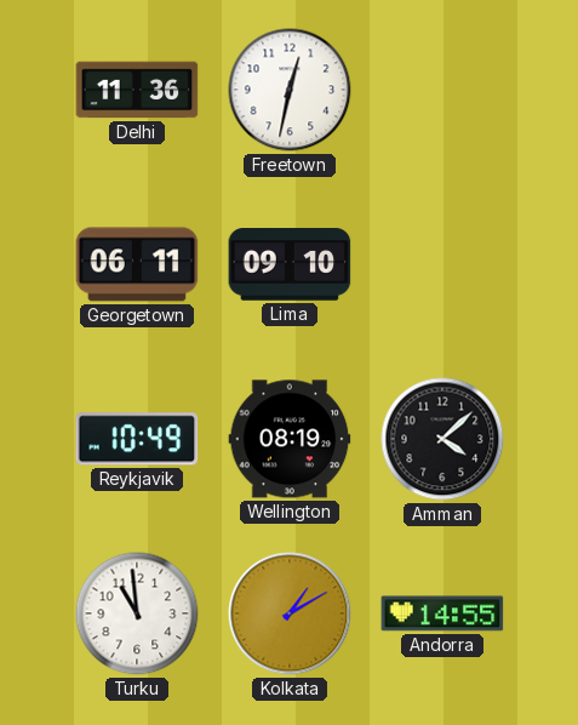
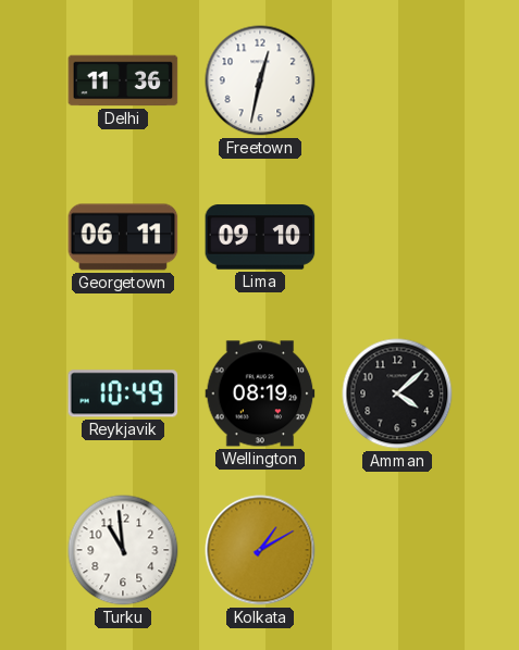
Andorra: 14:55 -> none (442, 613)
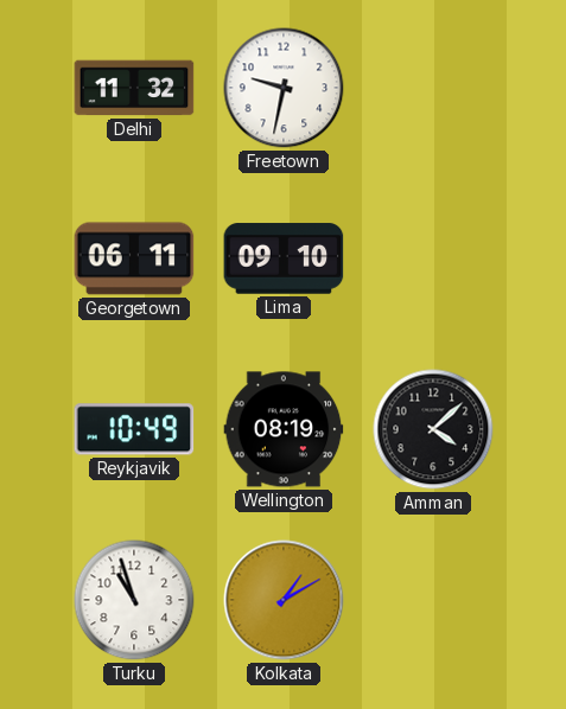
Delhi: 11:36 -> 11:32 (134, 88)
Freetown: 12:32 -> 9:32 (284, 88)
Turku: 10:59 -> 10:57 (134, 600)
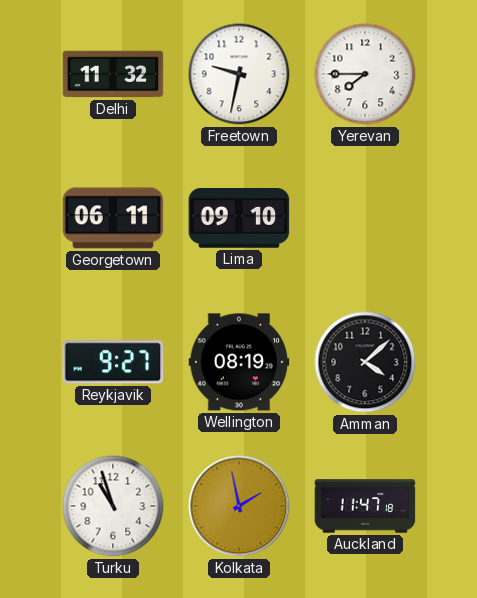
Yerevan: none -> 7:45 (365, 74)
Reykjavik: 10:49 -> 9:27 (113, 362)
Kolkata: 1:10 -> 1:58 (239, 506)
Auckland: none -> 11:47 (365, 506)
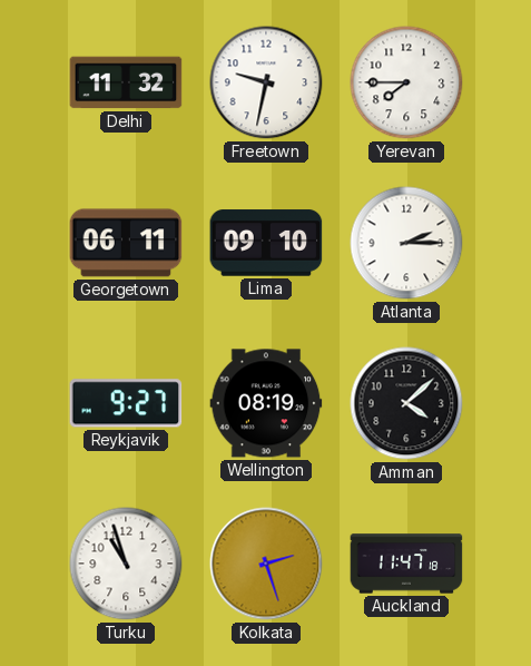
Atlanta: none -> 2:15 (406, 243)
Kolkata: 1:58 -> 2:27 (266, 564)
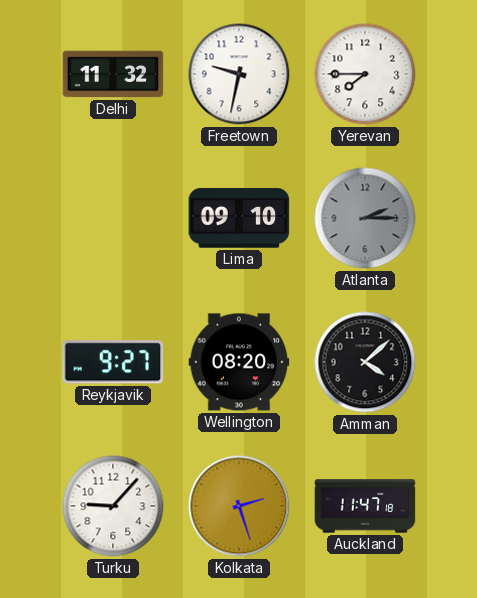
Georgetown: 06:11 -> none (126, 243)
Atlanta dial: white -> grey (365, 218)
Wellington: 08:19 -> 08:20 (239, 362)
Turku: 10:57 -> 9:07 (113, 506)
